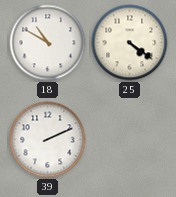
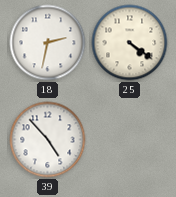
18: 10:50 -> 2:32 (48, 43)
39: 2:11 -> 4:53 (48, 140)
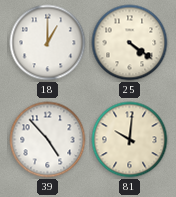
18: 2:32 -> 1:00 (48, 43)
81: none -> 10:01 (130, 140)
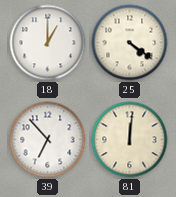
39: 4:53 -> 6:53 (48, 140)
81: 10:01 -> 12:01 (130, 140)
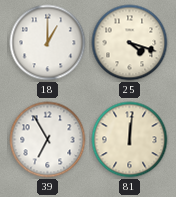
25: 4:21 -> 4:18 (130, 43)
39: 6:53 -> 6:55 (48, 140)
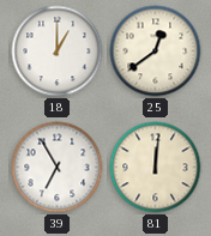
25: 4:18 -> 12:39 (156, 52)
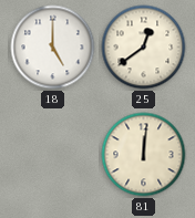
18: 1:00 -> 5:00 (53, 48)
39: 6:55 -> none (58, 168)
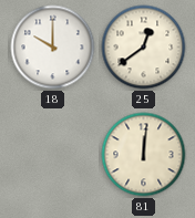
18: 5:00 -> 10:00 (53, 48)
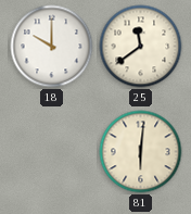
25: 12:39 -> 11:39 (141, 47)
81: 12:01 -> 6:01 (141, 152)
